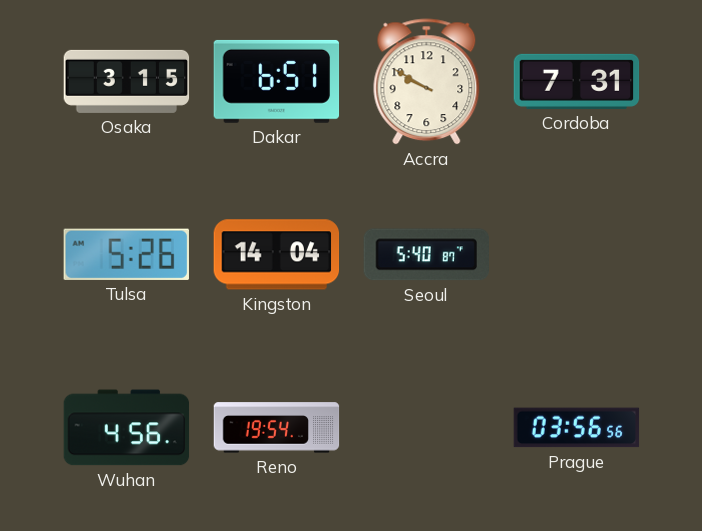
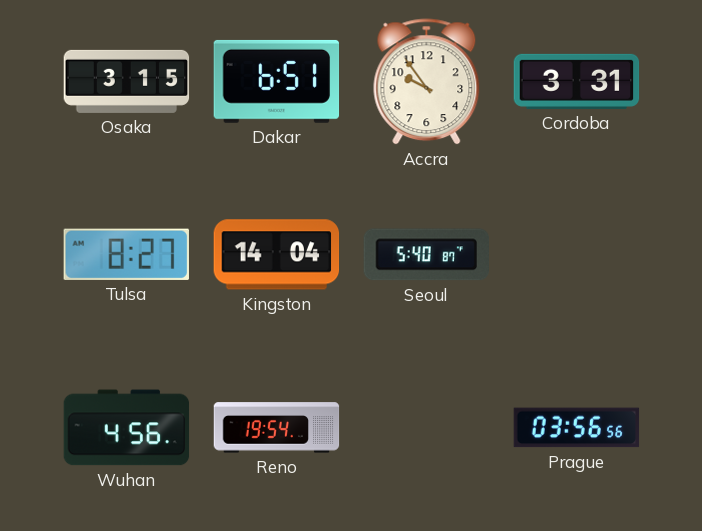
Accra: 9:50 -> 9:54 (427, 82)
Cordoba: 7:31 -> 3:31 (577, 81)
Tulsa: 5:26 -> 8:27 (126, 254)
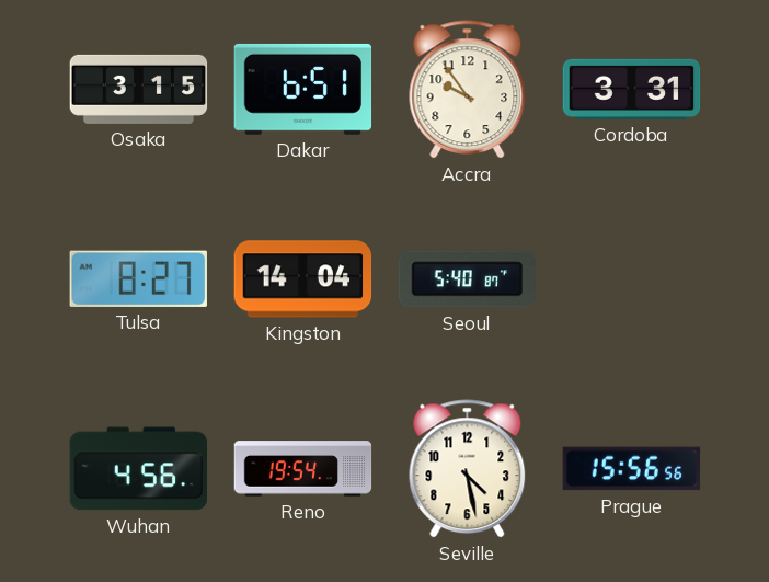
Seville: none -> 4:28 (468, 469)
Prague: 03:56 -> 15:56 (632, 469)
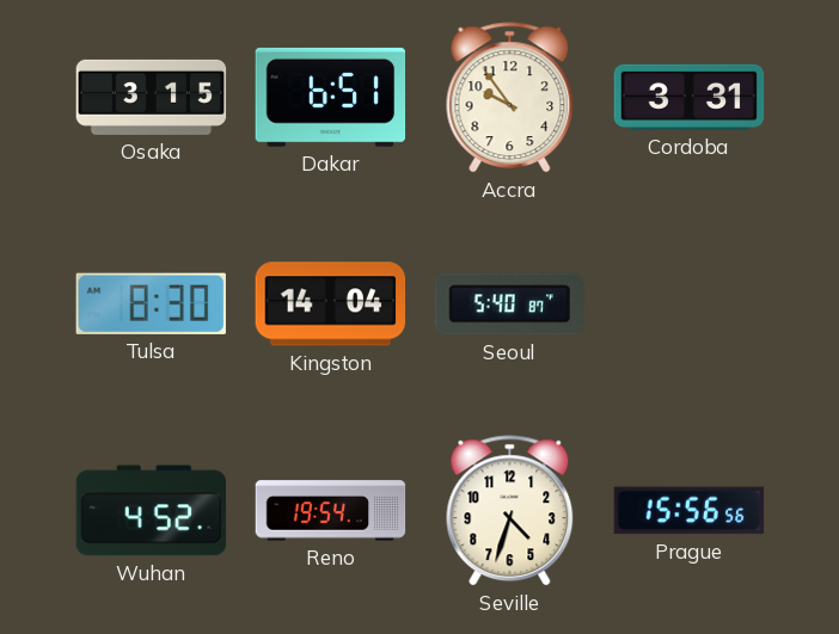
Tulsa: 8:27 -> 8:30 (151, 303)
Wuhan: 4:56 -> 4:52 (152, 511)
Seville: 4:28 -> 4:33 (510, 511)
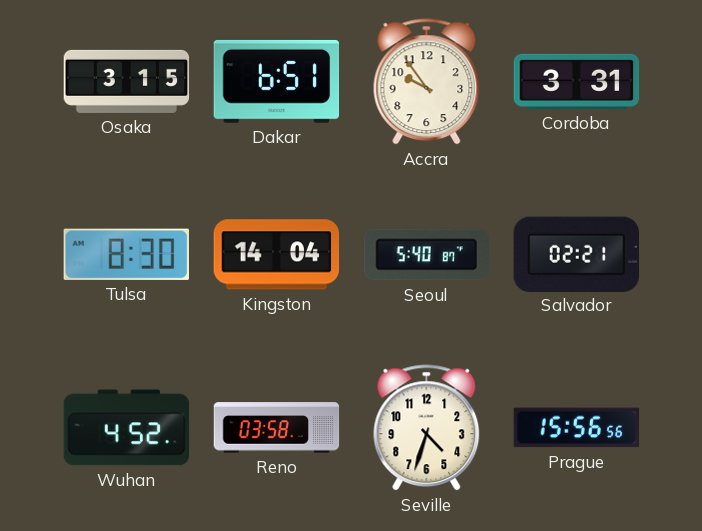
Salvador: none -> 02:21 (576, 254)
Reno: 19:54 -> 03:58 (277, 428)
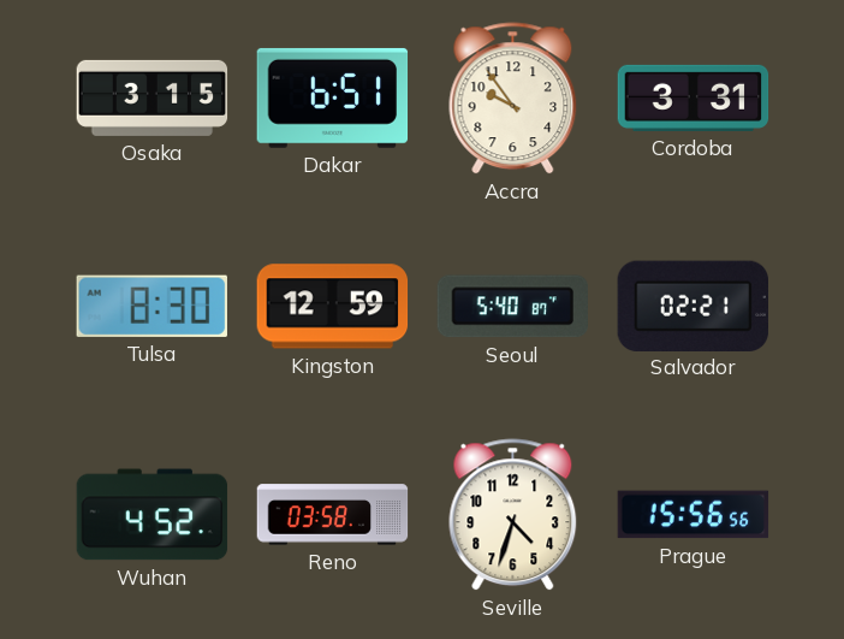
Kingston: 14:04 -> 12:59 (333, 307)
